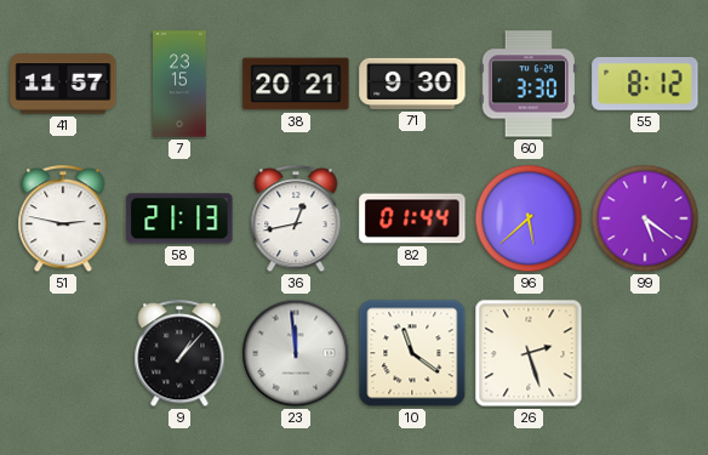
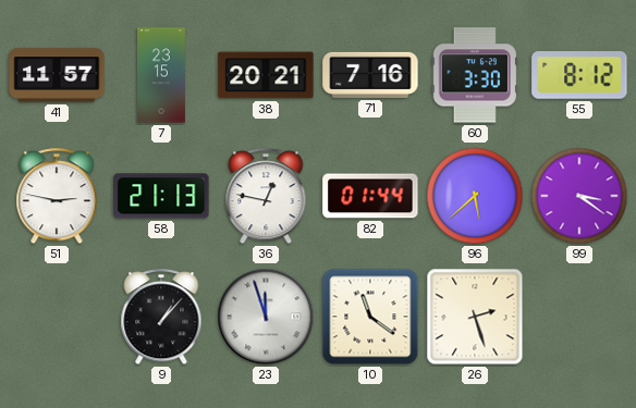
71: 9:30 -> 7:16 (370, 75)
36: 12:43 -> 12:47 (266, 197)
99: 5:21 -> 3:21 (579, 196)
23: 11:59 -> 11:57 (266, 317)
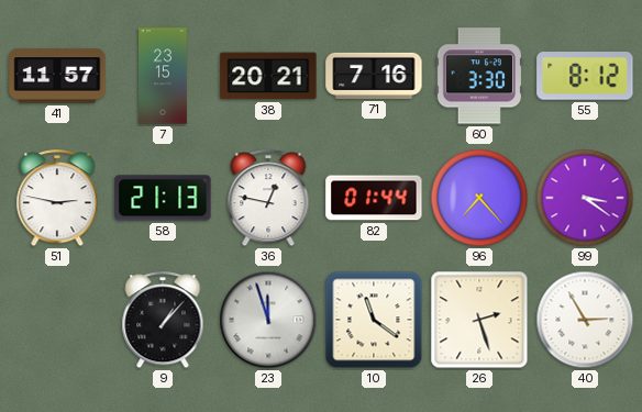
96: 5:38 -> 7:23 (479, 198)
40: none -> 2:55 (585, 320)
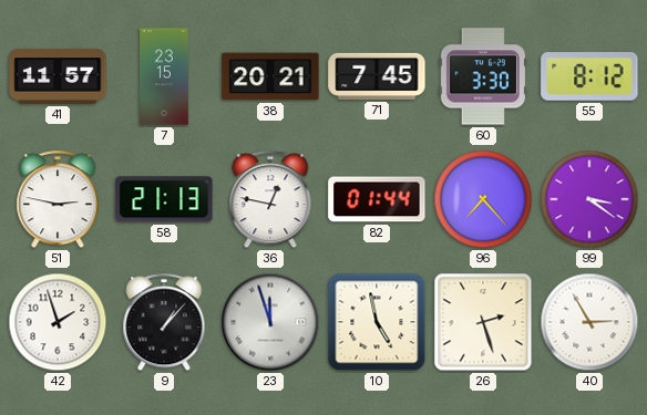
71: 7:16 -> 7:45 (377, 76)
42: none -> 1:57 (58, 322)
10: 11:21 -> 4:58 (377, 322)
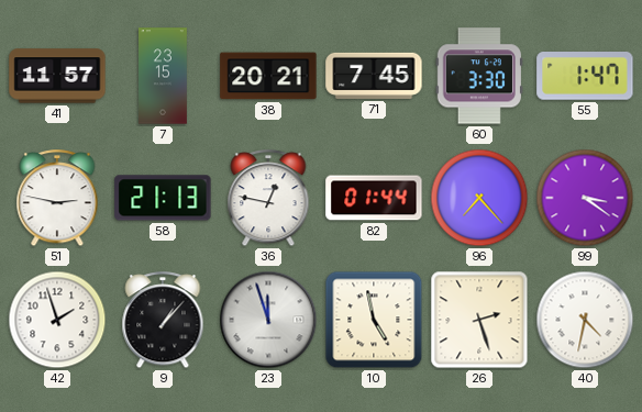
55: 8:12 -> 1:47 (585, 77)
40: 2:55 -> 4:32 (585, 320)
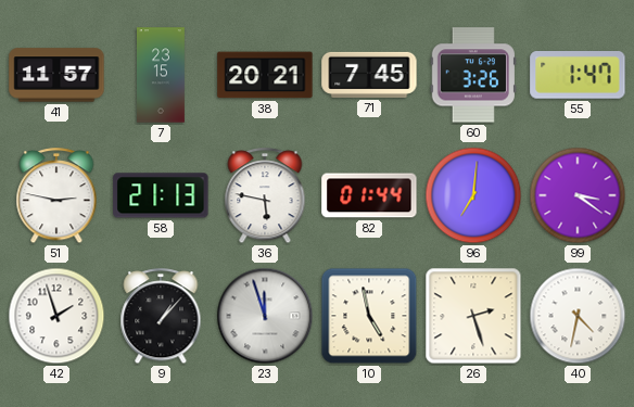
60: 3:30 -> 3:26 (473, 75)
36: 12:47 -> 5:47 (265, 196)
96: 7:23 -> 7:01 (473, 195)
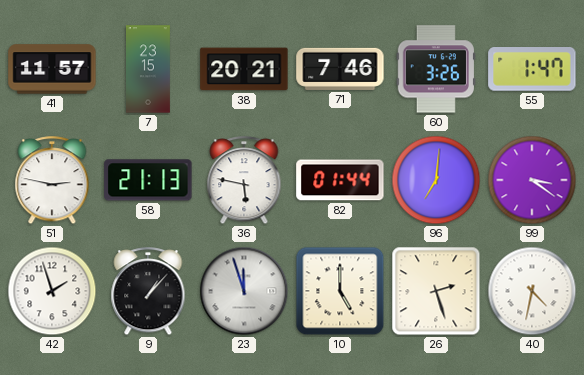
71: 7:45 -> 7:46 (340, 69)
10: 4:58 -> 5:00 (340, 291)
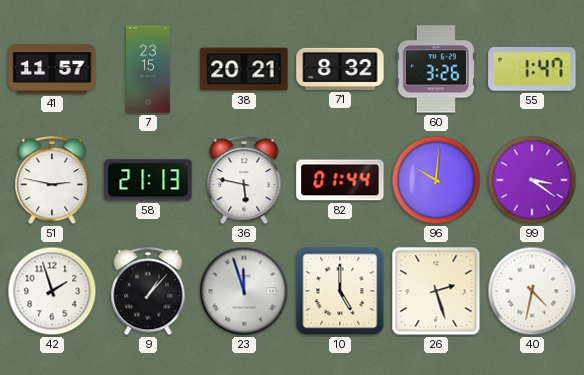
71: 7:46 -> 8:32 (340, 69)
96: 7:01 -> 10:01 (436, 180)
